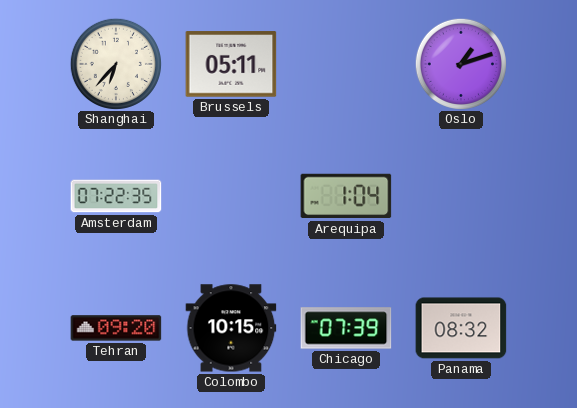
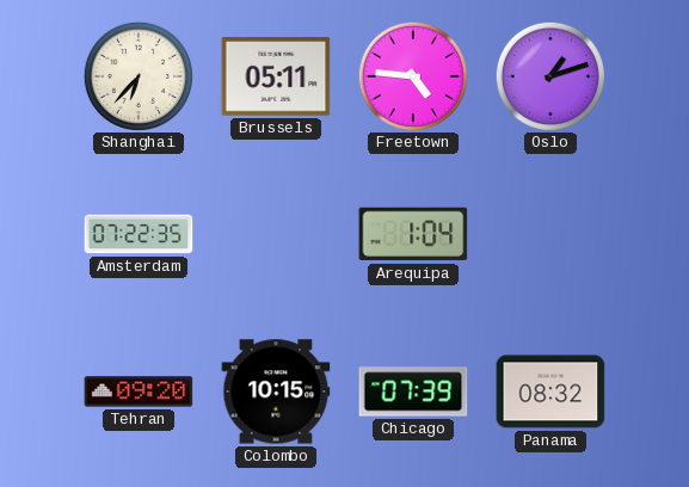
Freetown: none -> 4:46 (412, 75)
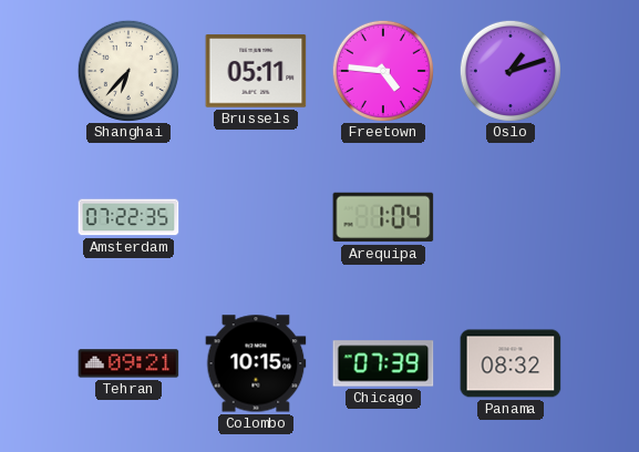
Tehran: 09:20 -> 09:21 (128, 363)
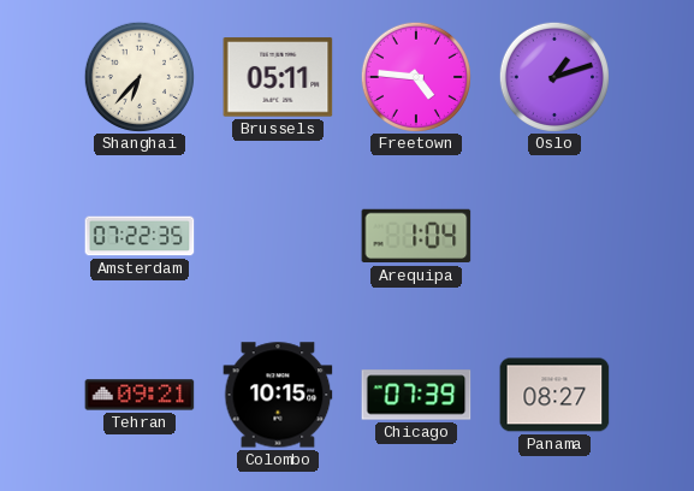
Panama: 08:32 -> 08:27 (554, 395)
